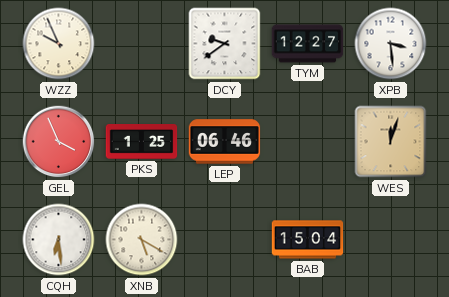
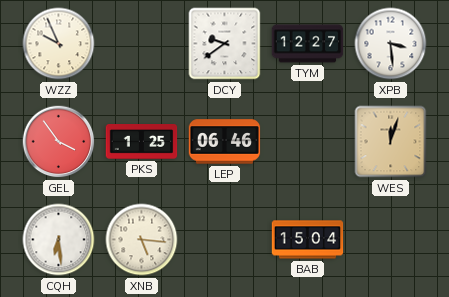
GEL: 3:56 -> 3:54 (59, 142)
XNB: 5:20 -> 5:16 (142, 240)
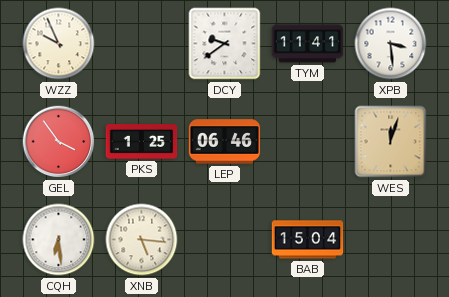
TYM: 12:27 -> 11:41 (308, 44)
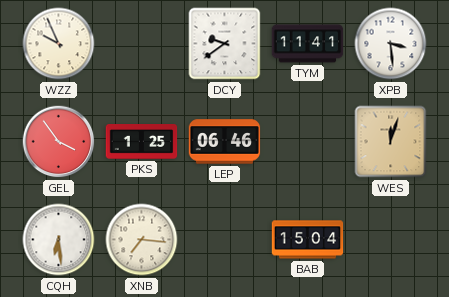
XNB: 5:16 -> 7:16 (142, 240)
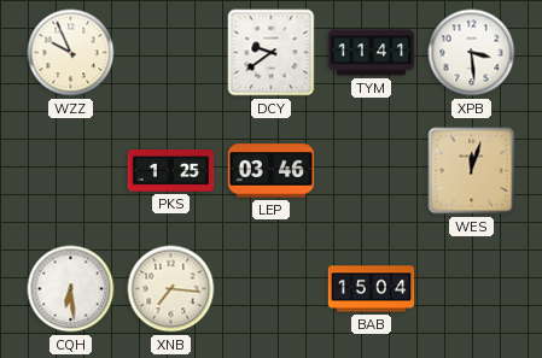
GEL: 3:54 -> none (59, 142)
LEP: 06:46 -> 03:46 (272, 171)
